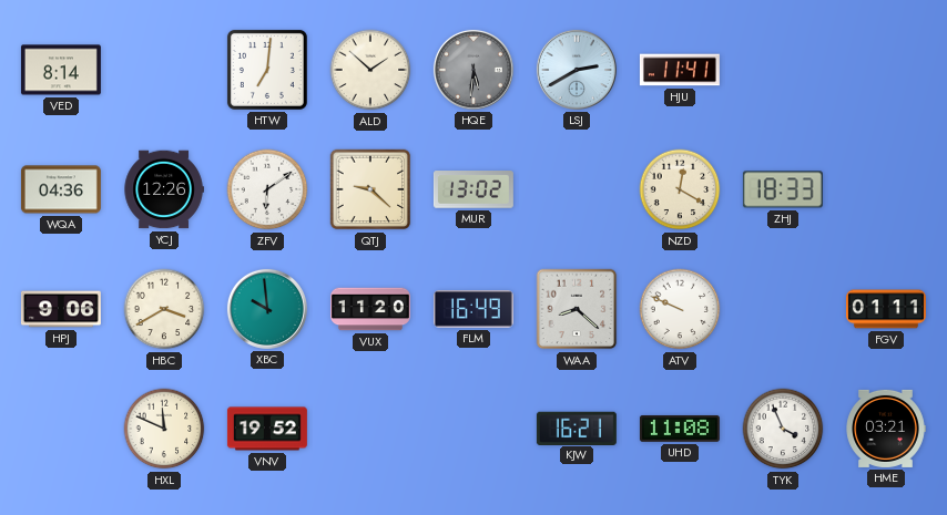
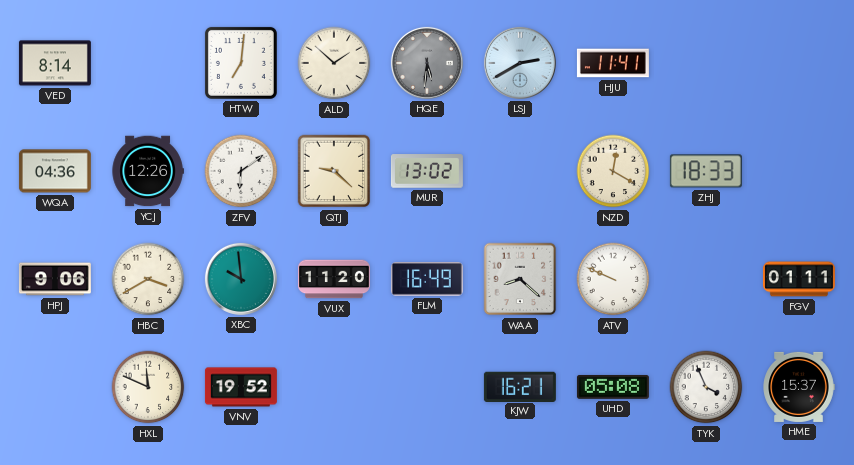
UHD: 11:08 -> 05:08 (613, 387)
HME: 03:21 -> 15:37 (799, 387)
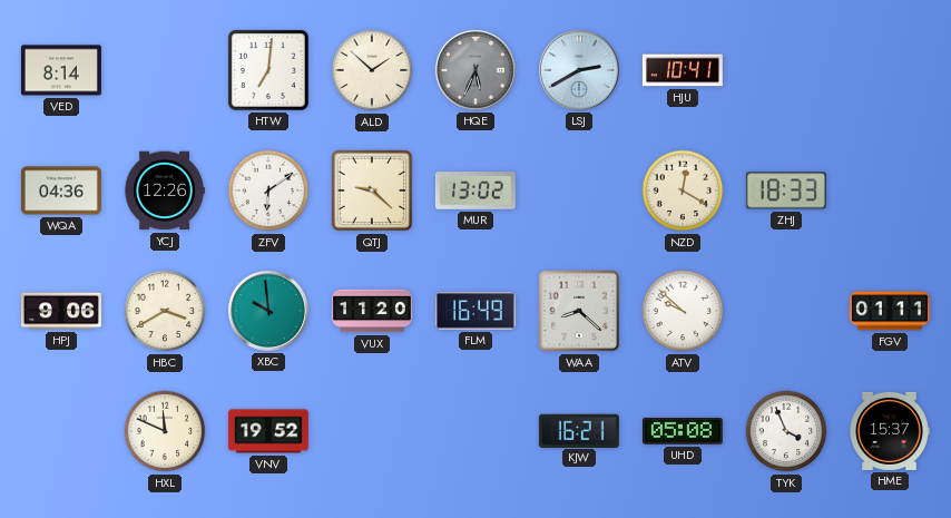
HQE: 5:31 -> 5:34 (475, 70)
HJU: 11:41 -> 10:41 (683, 70)
ATV: 9:49 -> 9:52 (683, 311)
